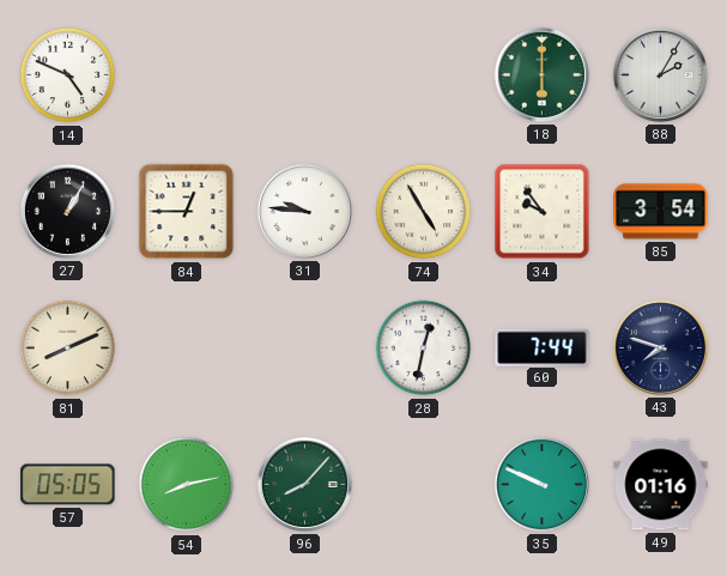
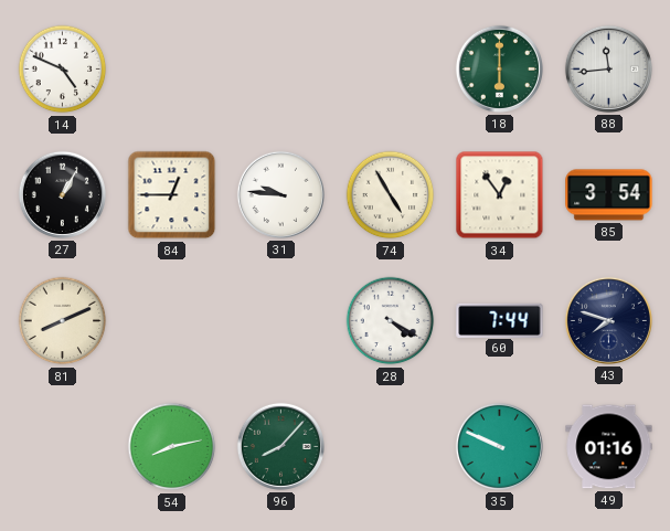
88: 2:05 -> 11:44 (608, 68)
34: 9:54 -> 12:54 (500, 195)
28: 12:32 -> 4:20 (391, 321)
57: 05:05 -> none (68, 485)
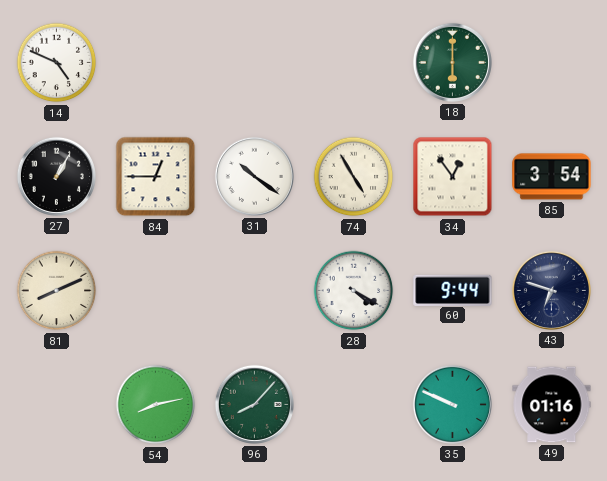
88: 11:44 -> none (608, 68)
31: 9:46 -> 10:21 (254, 176)
60: 7:44 -> 9:44 (453, 290)
43: 7:48 -> 6:48 (551, 290)
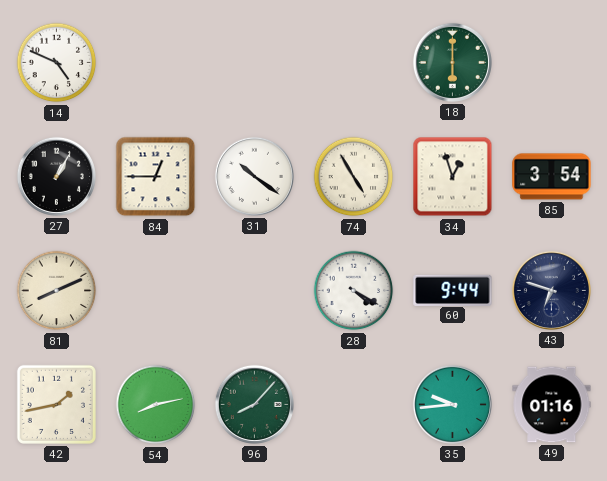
34: 12:54 -> 12:57 (453, 177)
42: none -> 1:43 (56, 404)
35: 9:49 -> 9:44 (452, 404)
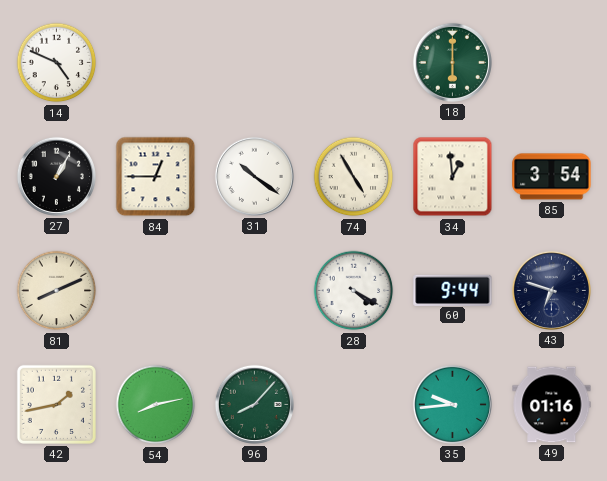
34: 12:57 -> 12:59 (453, 177)
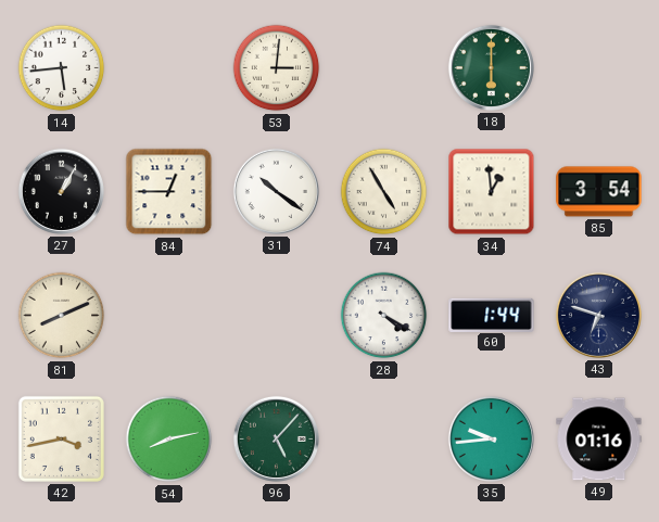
14: 4:49 -> 5:44 (62, 68)
53: none -> 3:01 (277, 68)
60: 9:44 -> 1:44 (492, 315)
42: 1:43 -> 3:43 (61, 438)
96: 8:07 -> 5:07 (276, 438)
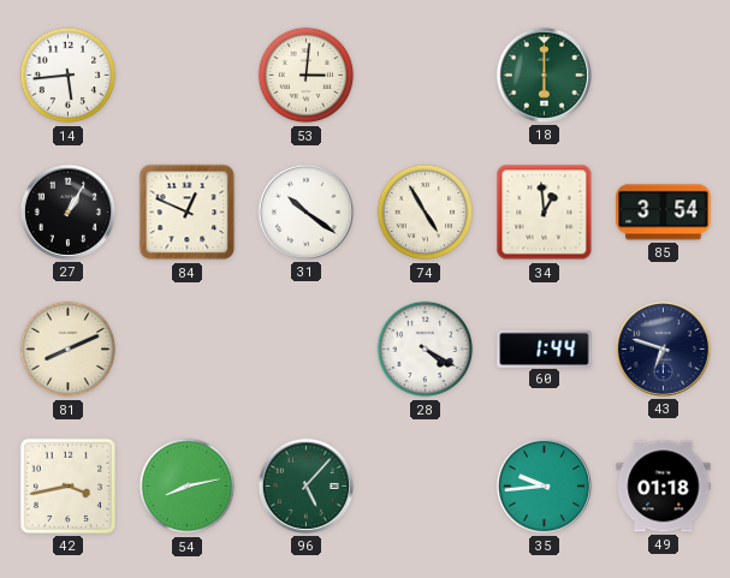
84: 12:45 -> 12:49 (188, 213)
49: 01:16 -> 01:18 (664, 487)
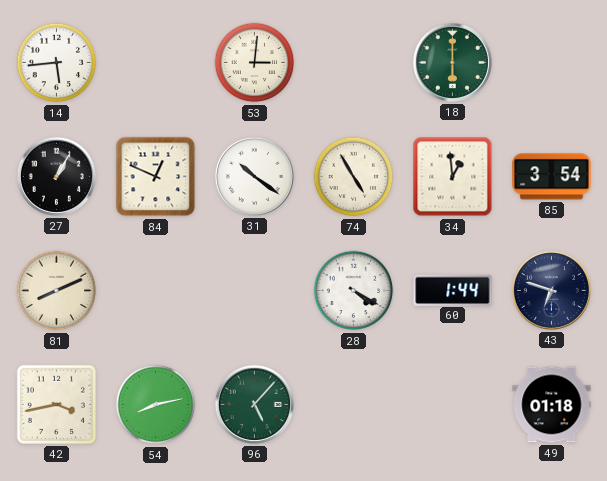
35: 9:44 -> none (544, 485)
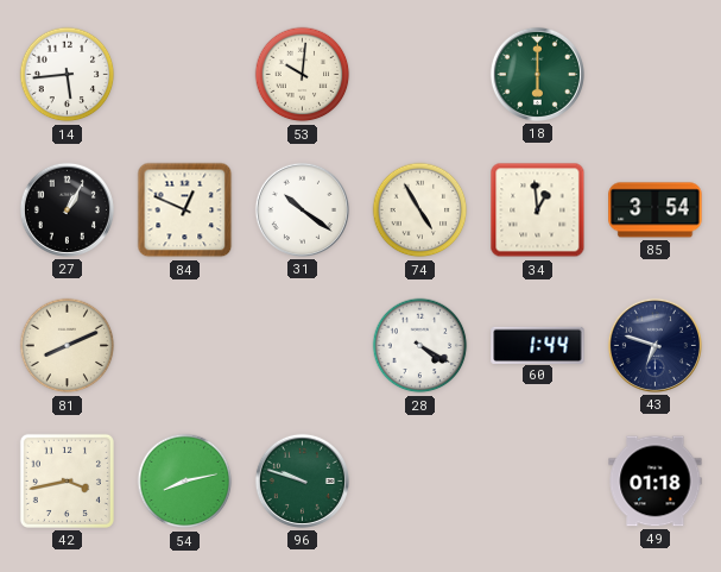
53: 3:01 -> 10:01 (303, 75)
96: 5:07 -> 9:48 (302, 480)
